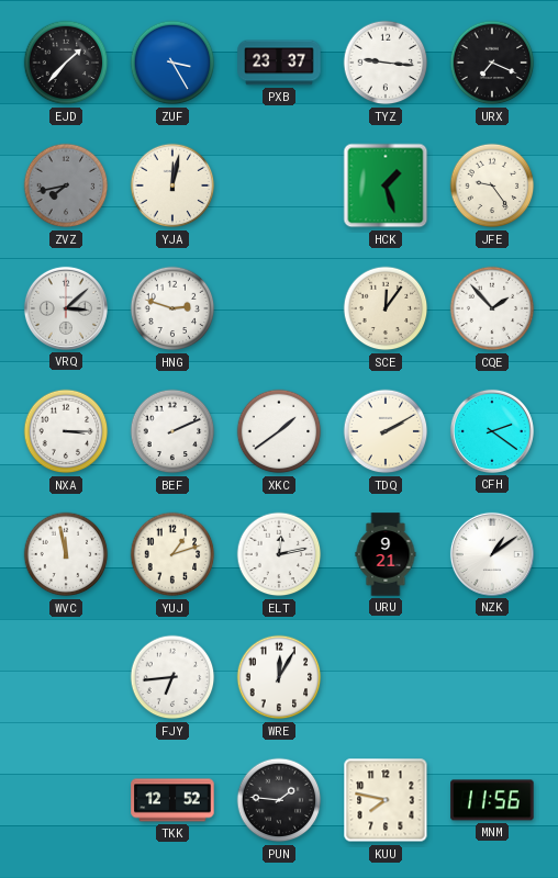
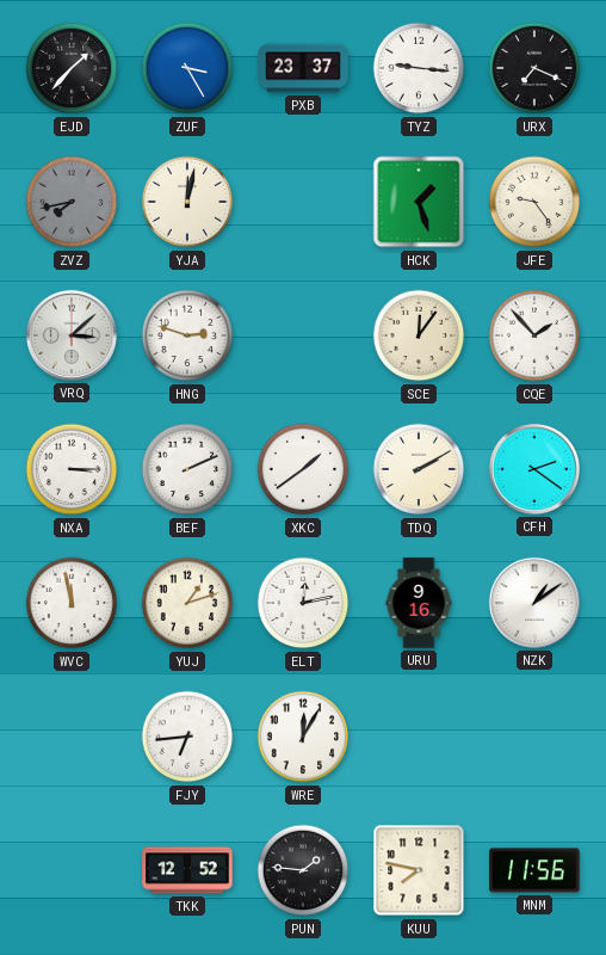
URU: 9:21 -> 9:16 (419, 603)
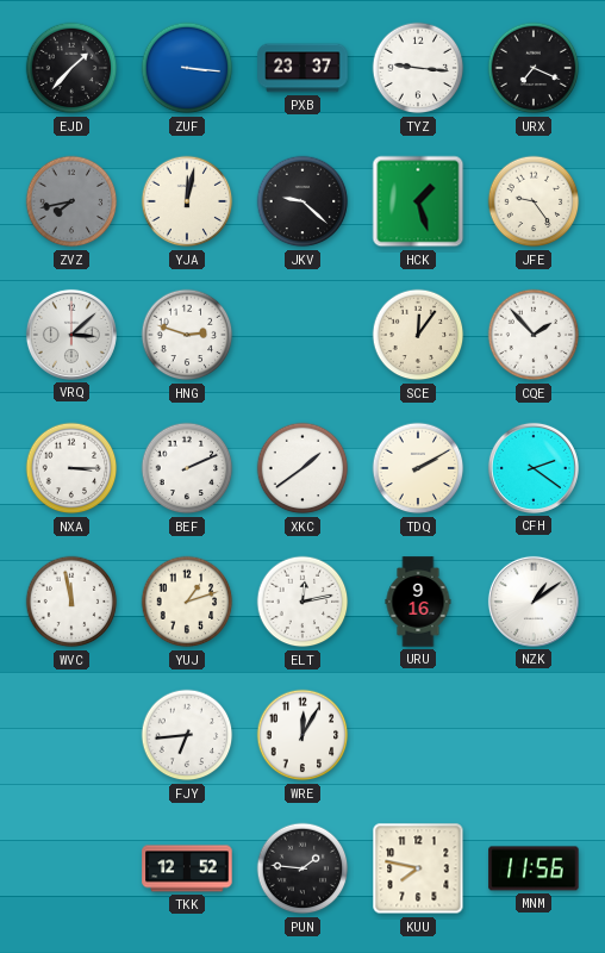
ZUF: 3:25 -> 3:16 (187, 68)
JKV: none -> 9:22 (302, 201)
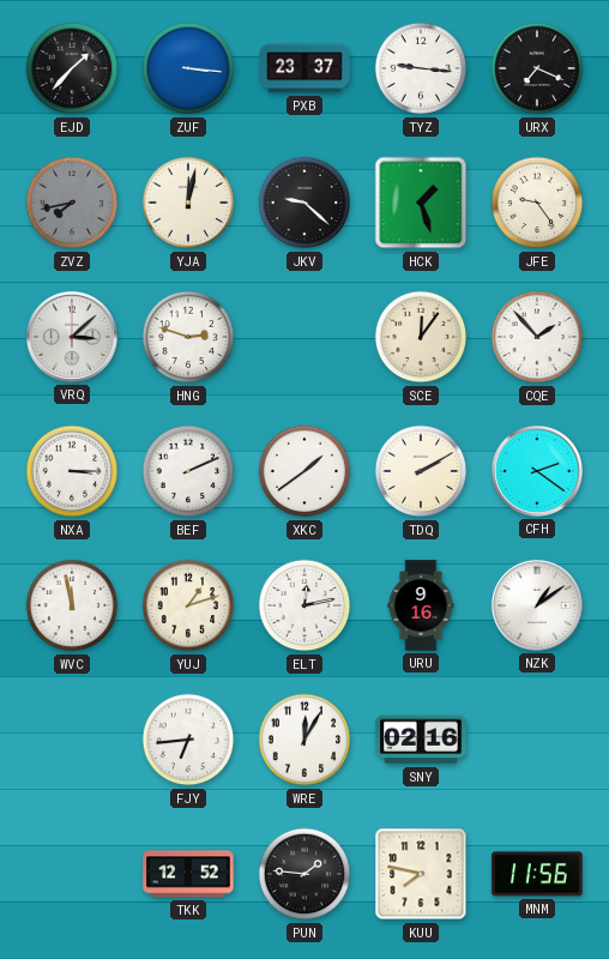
SNY: none -> 02:16 (421, 740)
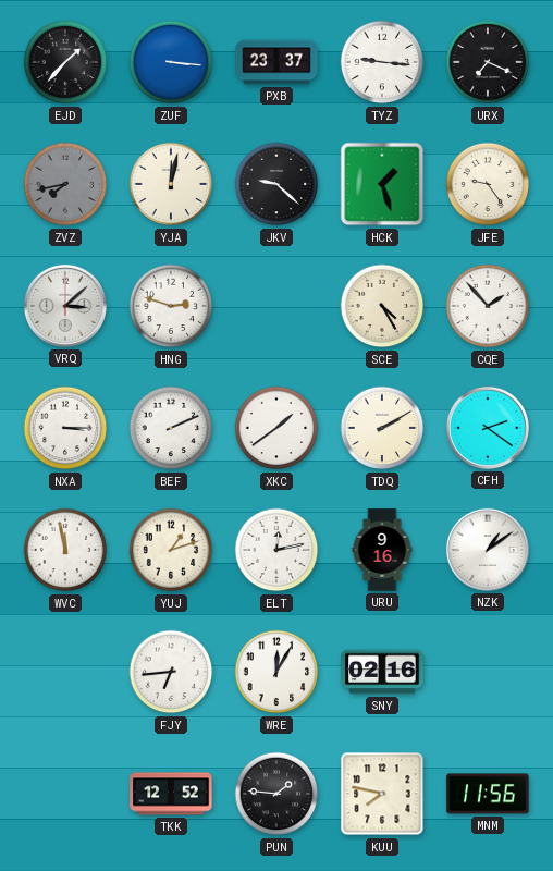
SCE: 12:06 -> 4:25 (382, 306)
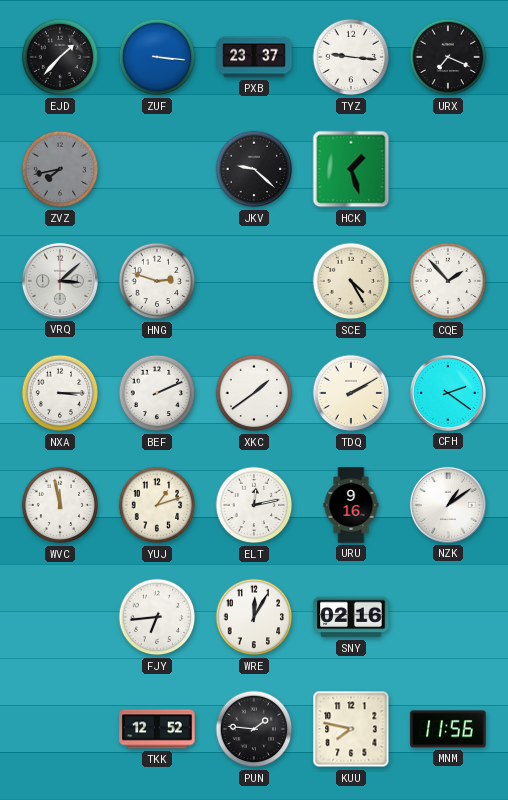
YJA: 12:02 -> none (171, 184)
JFE: 9:24 -> none (488, 184)
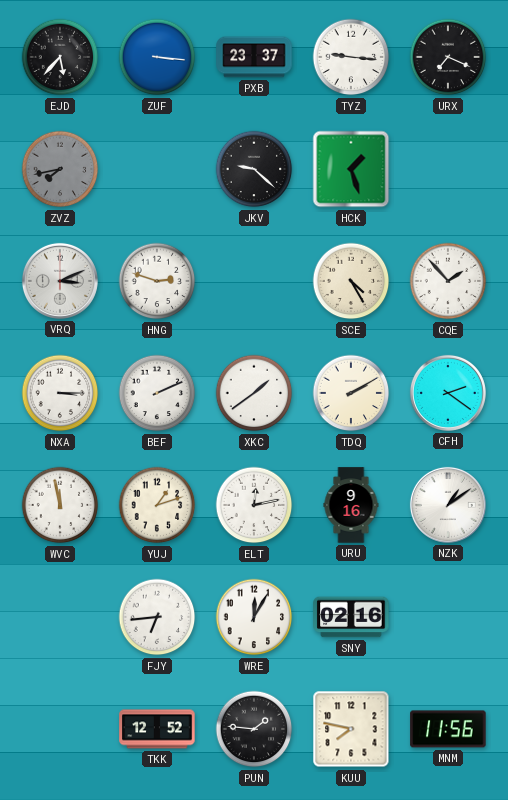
EJD: 1:37 -> 5:37 (60, 57)
VRQ: 3:08 -> 3:11 (60, 281)
